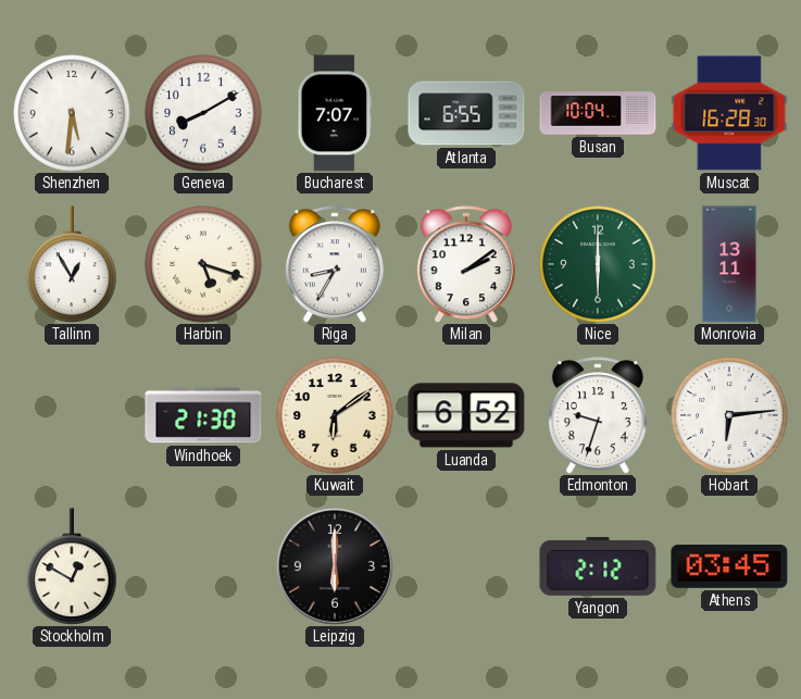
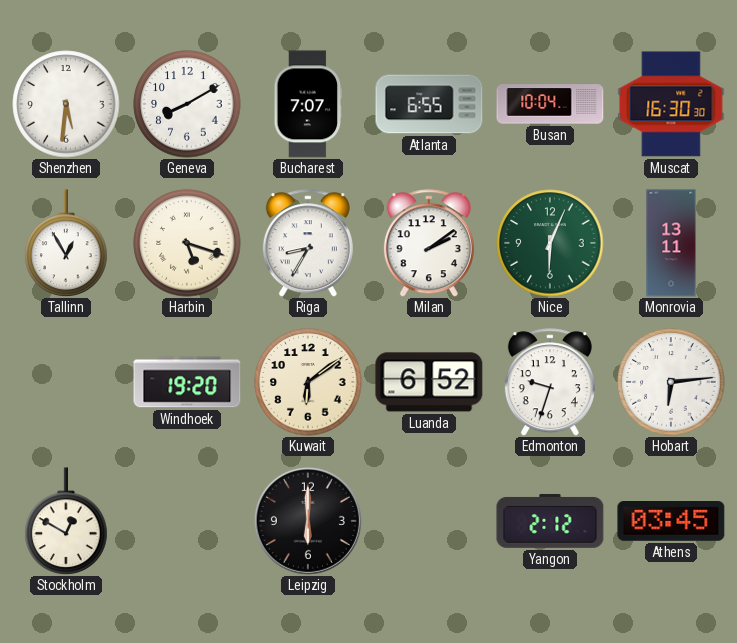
Muscat: 16:28 -> 16:30 (671, 104)
Nice: 6:00 -> 6:04 (550, 243)
Windhoek: 21:30 -> 19:20 (187, 382)
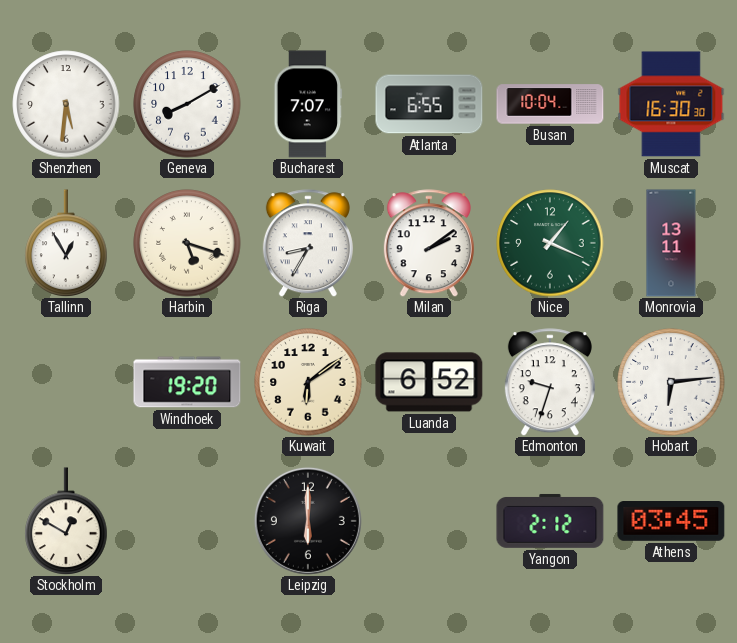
Nice: 6:04 -> 1:19 (550, 243)
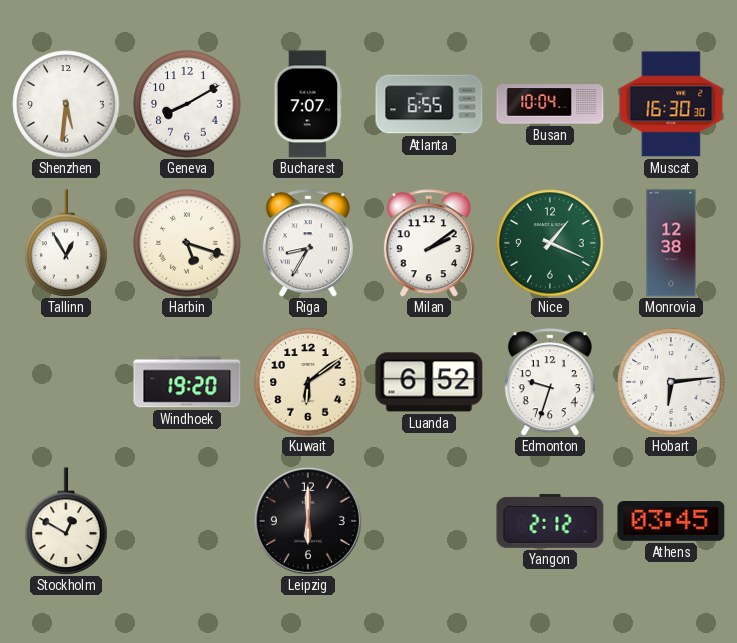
Monrovia: 13:11 -> 12:38 (671, 243)
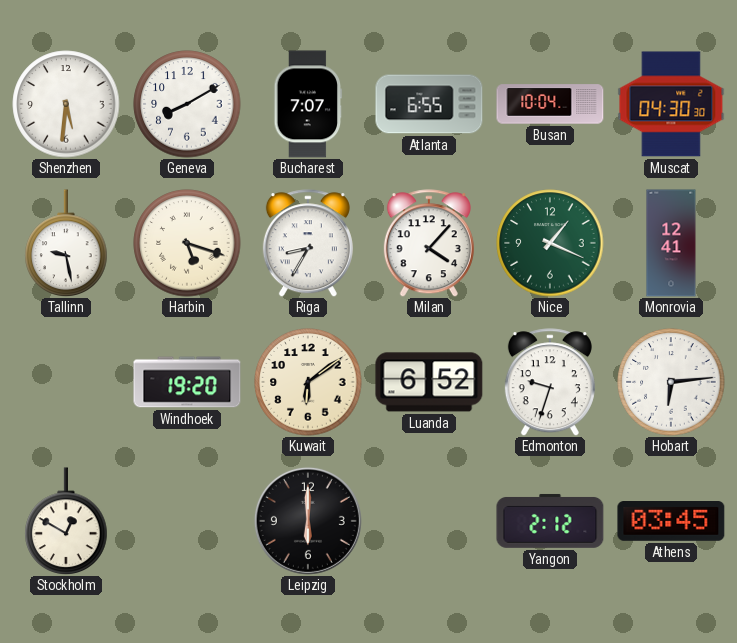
Muscat: 16:30 -> 04:30 (671, 104)
Tallinn: 12:55 -> 9:28 (66, 243)
Milan: 2:09 -> 4:07 (429, 243)
Monrovia: 12:38 -> 12:41 (671, 243)
